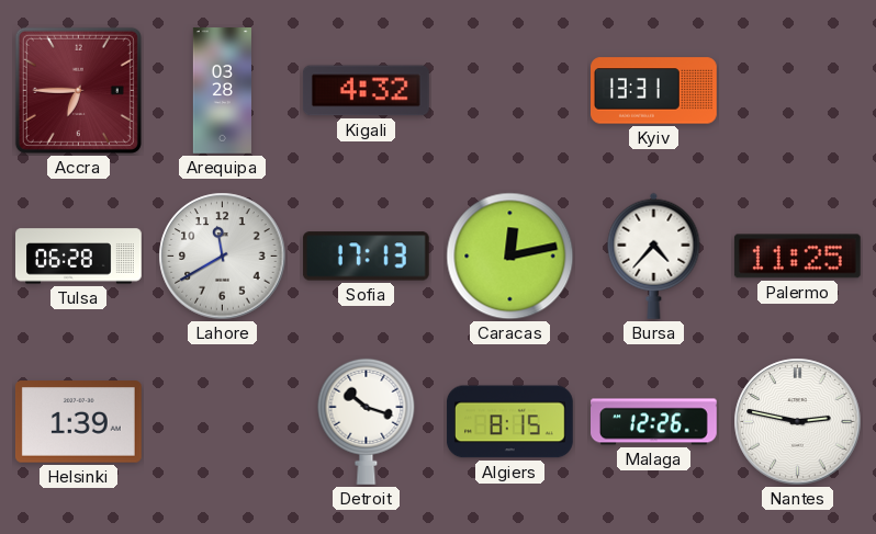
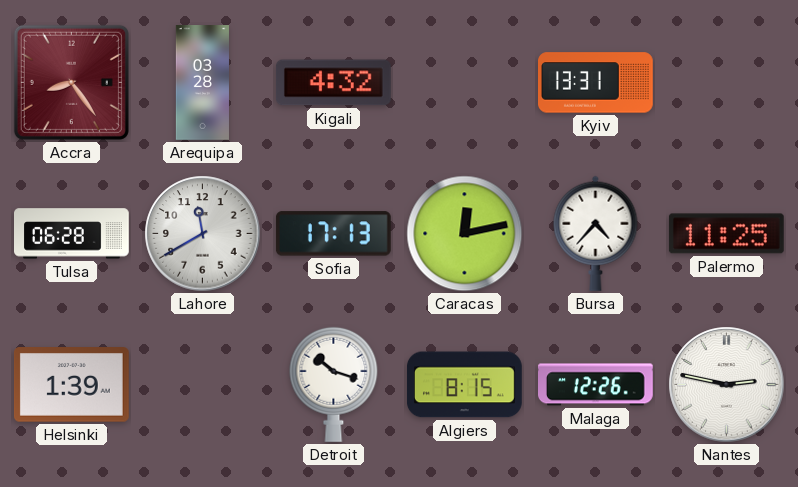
Accra: 6:45 -> 8:24 (71, 82)
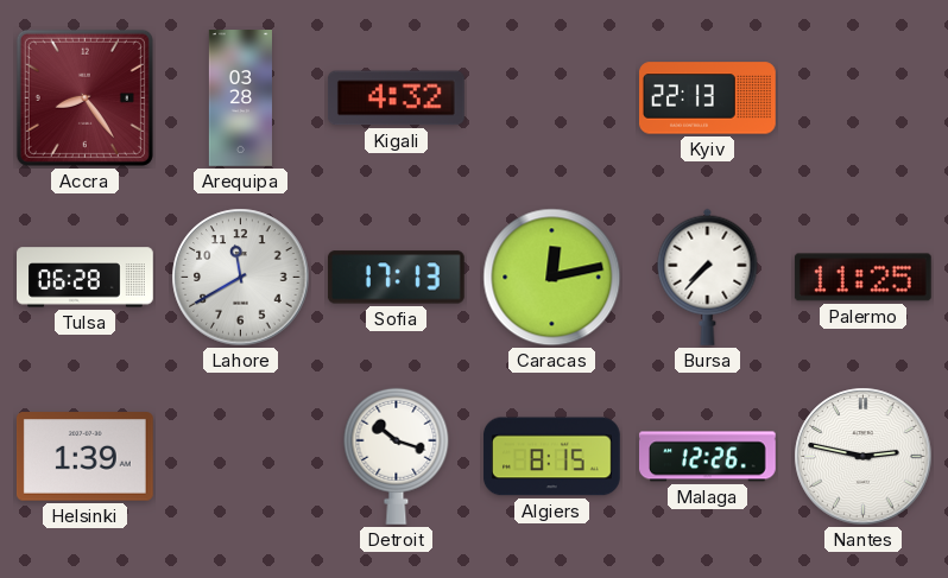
Kyiv: 13:31 -> 22:13 (708, 99)
Bursa: 4:37 -> 7:37 (708, 277)
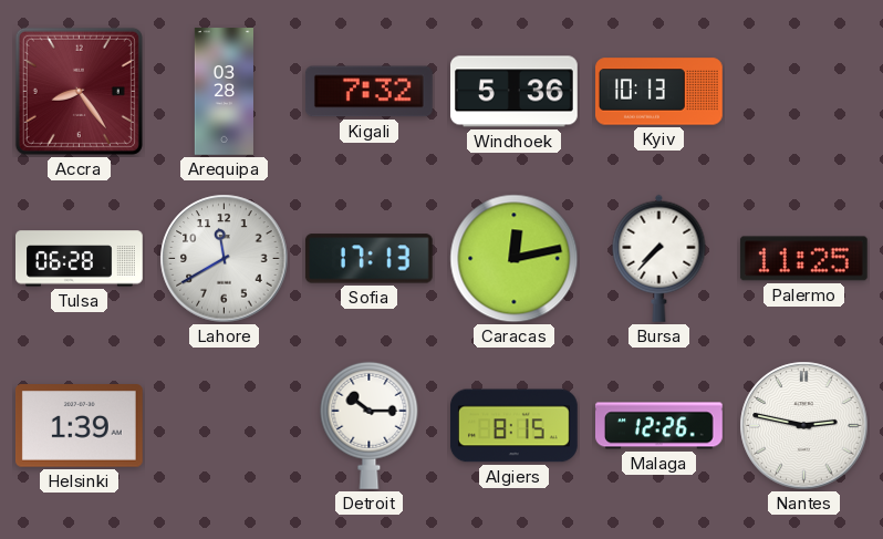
Kigali: 4:32 -> 7:32 (368, 92)
Windhoek: none -> 5:36 (515, 92)
Kyiv: 22:13 -> 10:13 (659, 92)
Detroit: 10:18 -> 10:15 (370, 425)
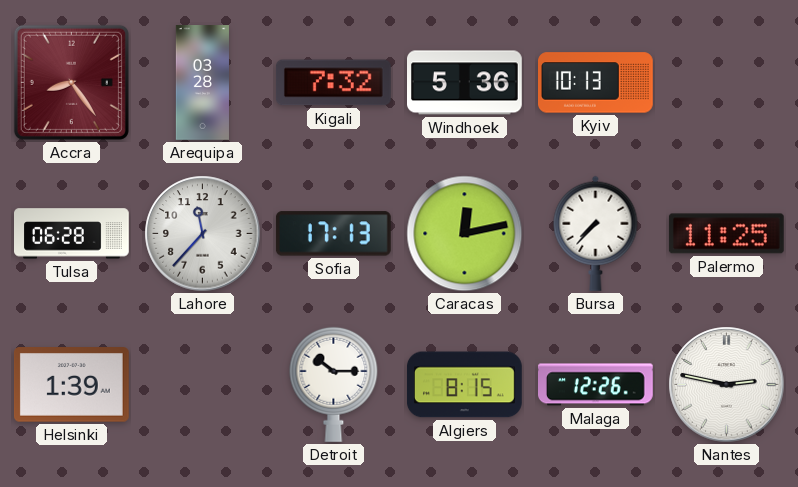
Lahore: 11:40 -> 11:37 (203, 234)
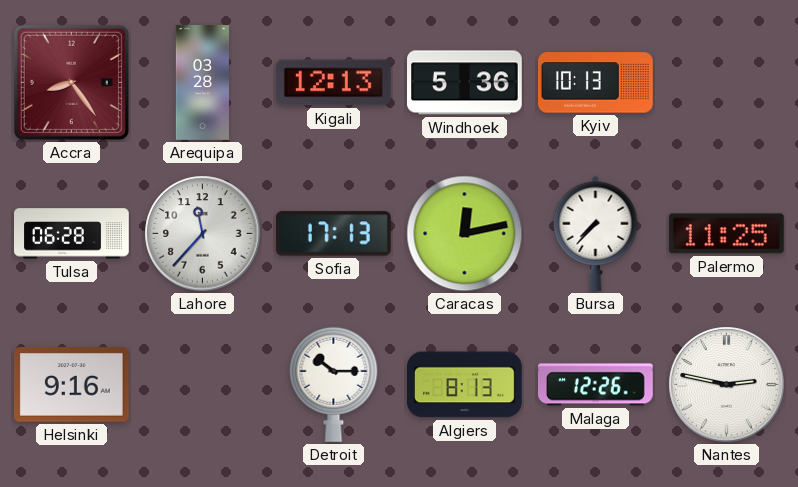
Kigali: 7:32 -> 12:13 (333, 83)
Helsinki: 1:39 -> 9:16 (71, 385)
Algiers: 8:15 -> 8:13 (465, 385)
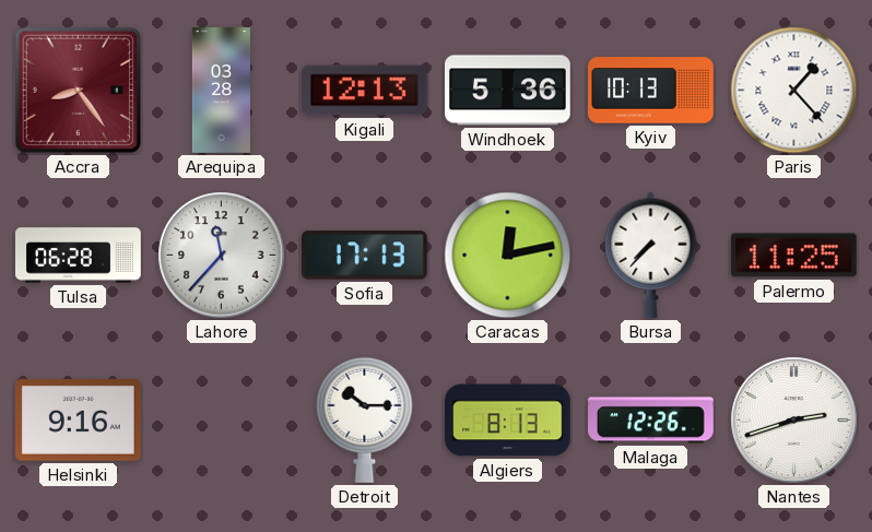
Paris: none -> 1:23 (794, 91)
Nantes: 2:47 -> 2:42 (794, 421)
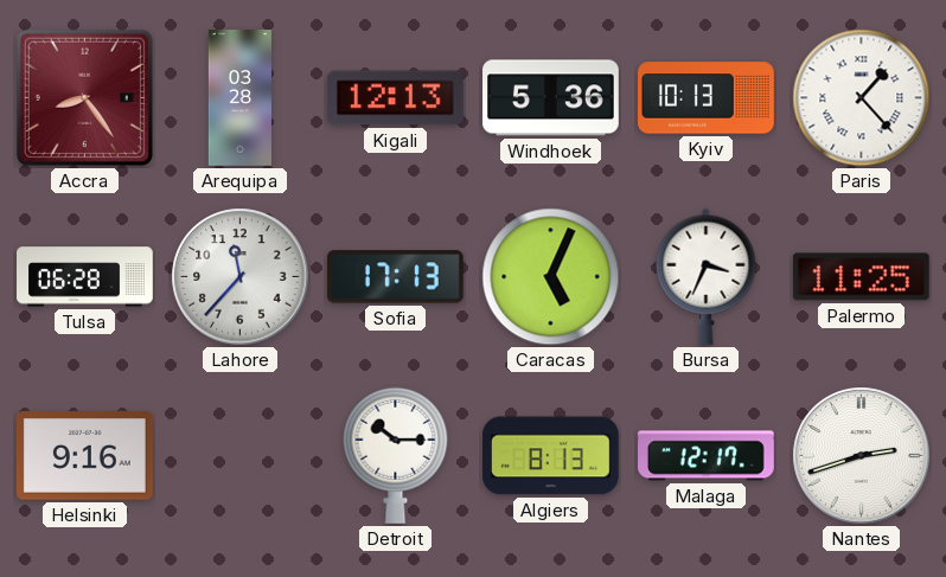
Caracas: 12:13 -> 5:04 (551, 277)
Bursa: 7:37 -> 3:34 (707, 276)
Malaga: 12:26 -> 12:17 (707, 456)
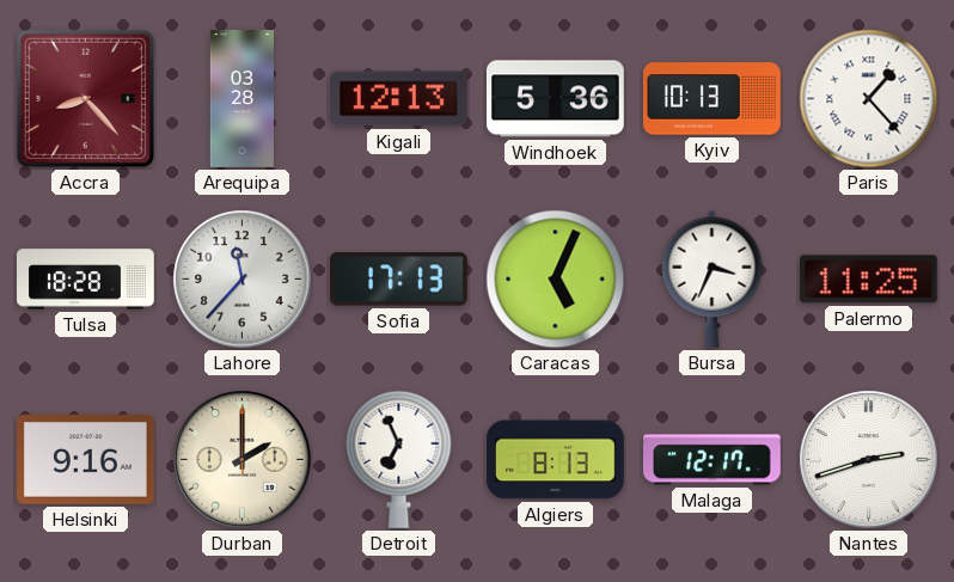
Accra: 8:24 -> 8:23 (85, 98)
Tulsa: 06:28 -> 18:28 (86, 280)
Durban: none -> 2:00 (243, 460)
Detroit: 10:15 -> 6:56 (399, 459)
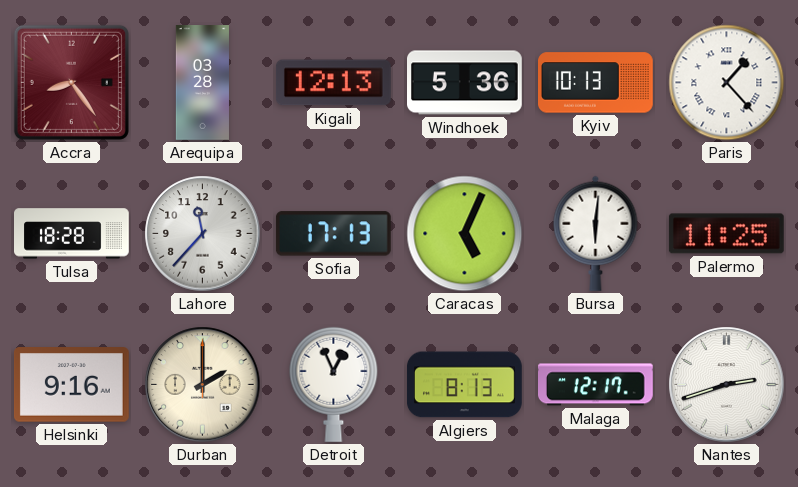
Accra: 8:23 -> 8:24 (71, 82)
Bursa: 3:34 -> 6:01 (596, 233)
Detroit: 6:56 -> 12:56 (334, 384)
